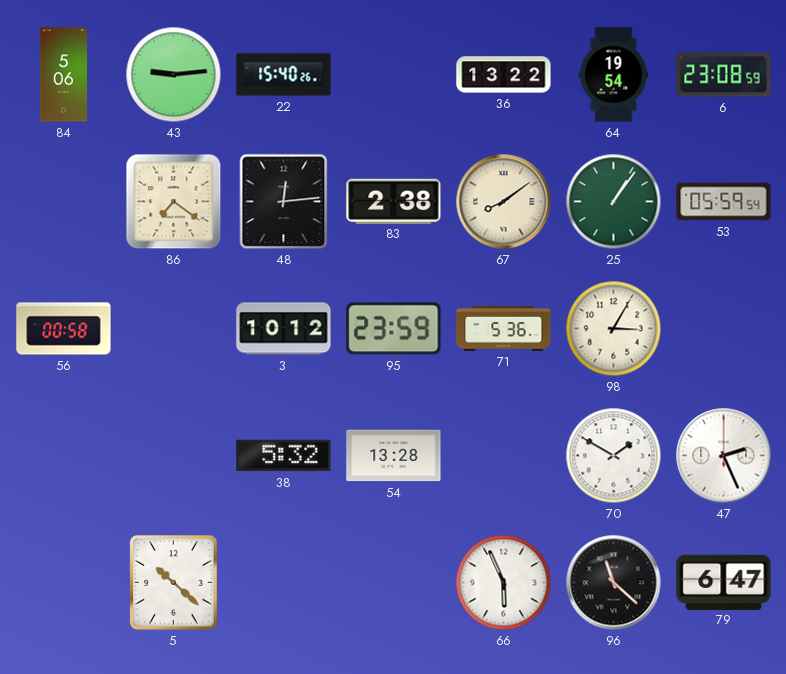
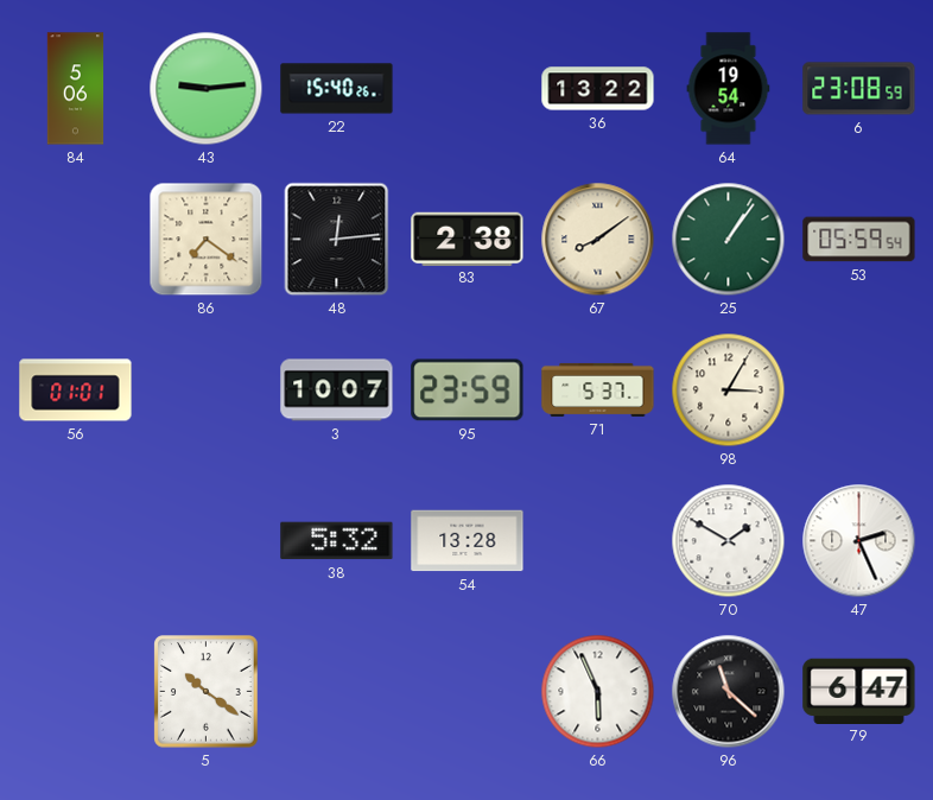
56: 00:58 -> 01:01 (76, 391)
3: 10:12 -> 10:07 (337, 391)
71: 5:36 -> 5:37 (598, 389)
5: 10:22 -> 10:21 (207, 692)
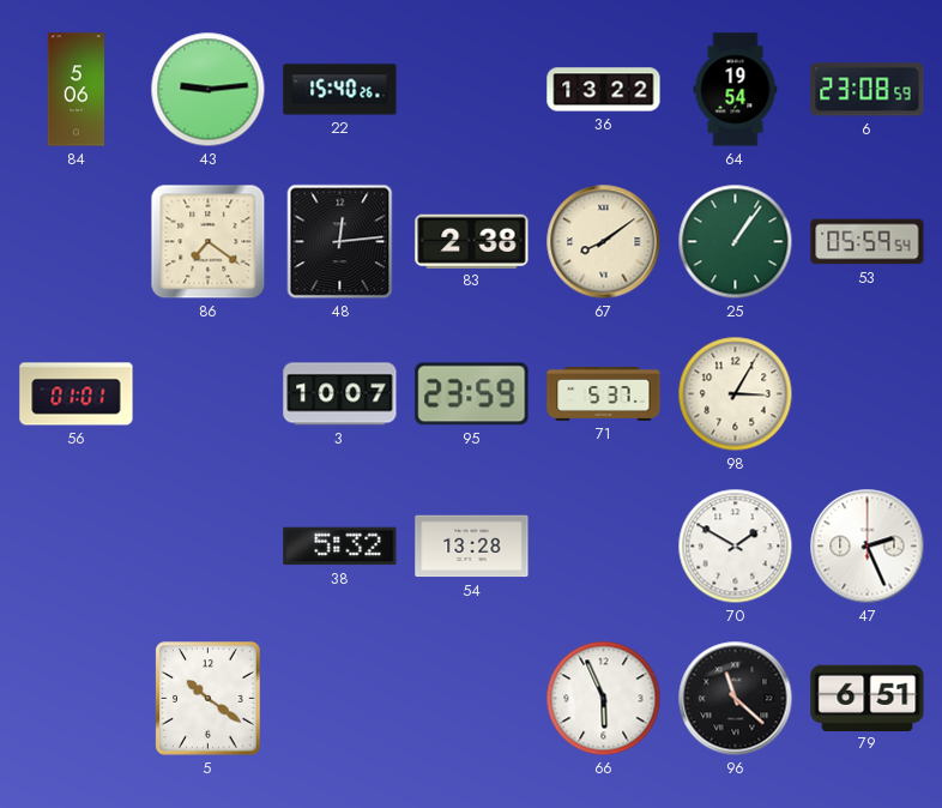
79: 6:47 -> 6:51 (868, 698)
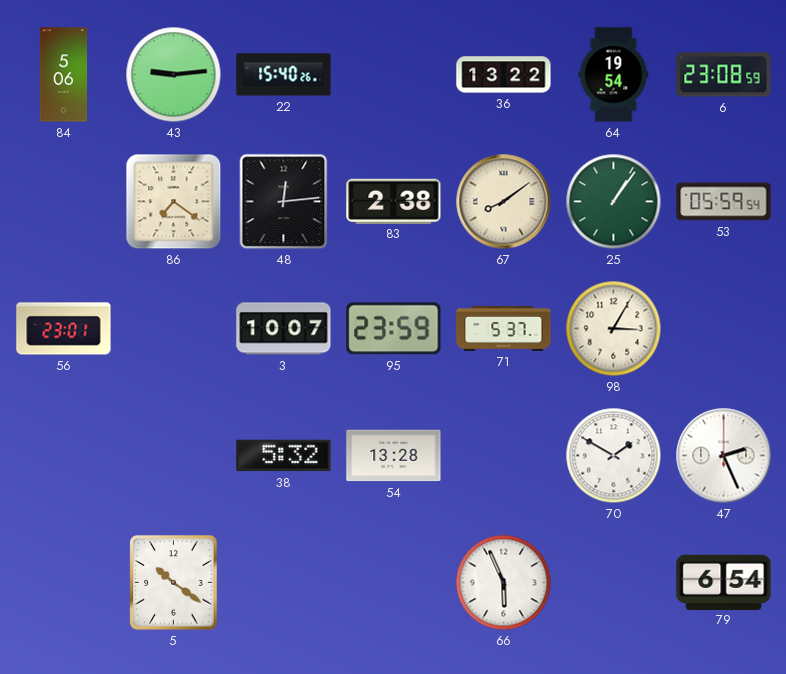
56: 01:01 -> 23:01 (64, 329)
96: 11:22 -> none (736, 699)
79: 6:51 -> 6:54 (724, 582)
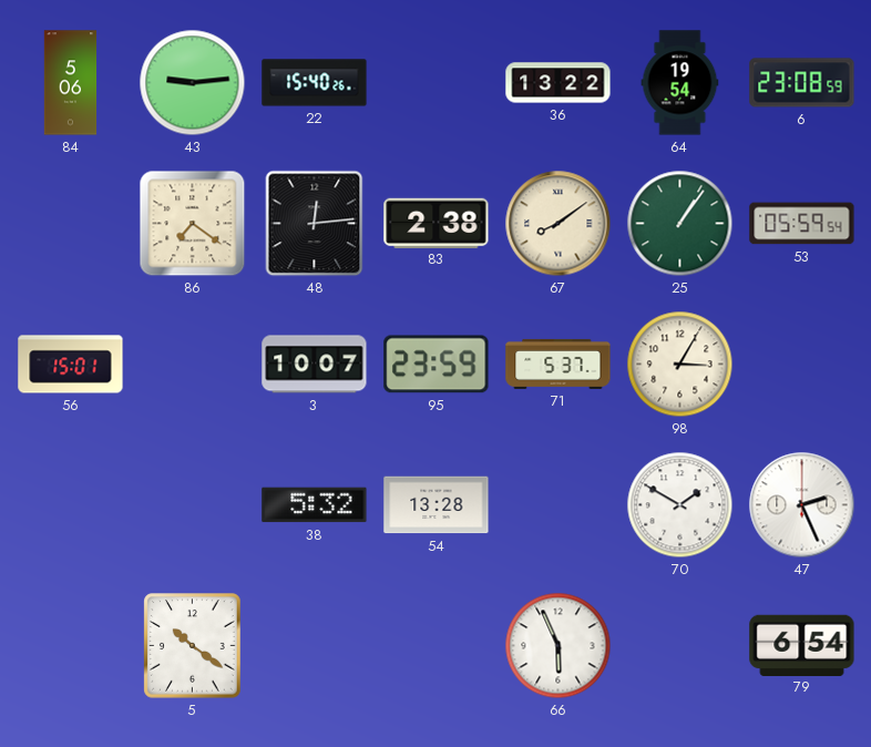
56: 23:01 -> 15:01 (71, 365)
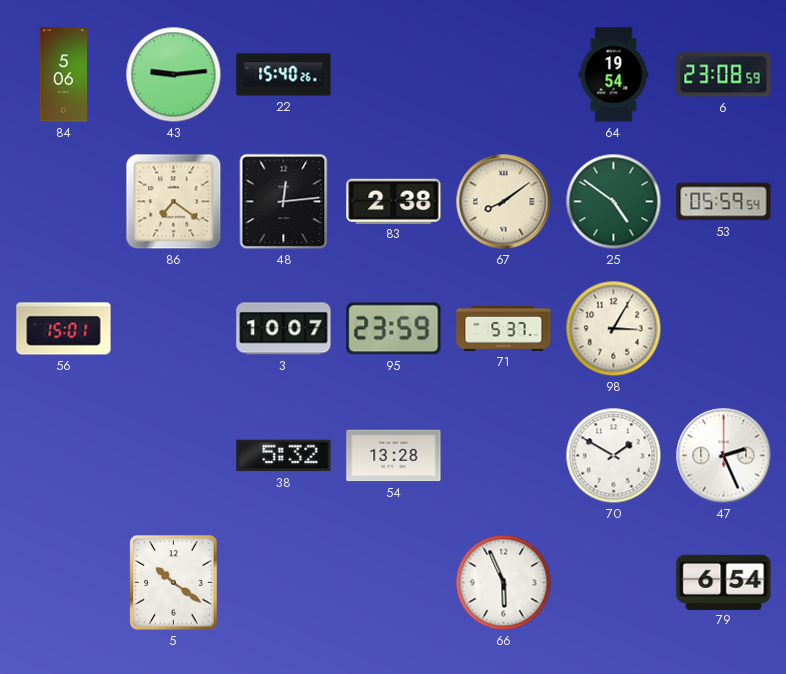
36: 13:22 -> none (559, 83)
25: 1:06 -> 4:51 (614, 202)
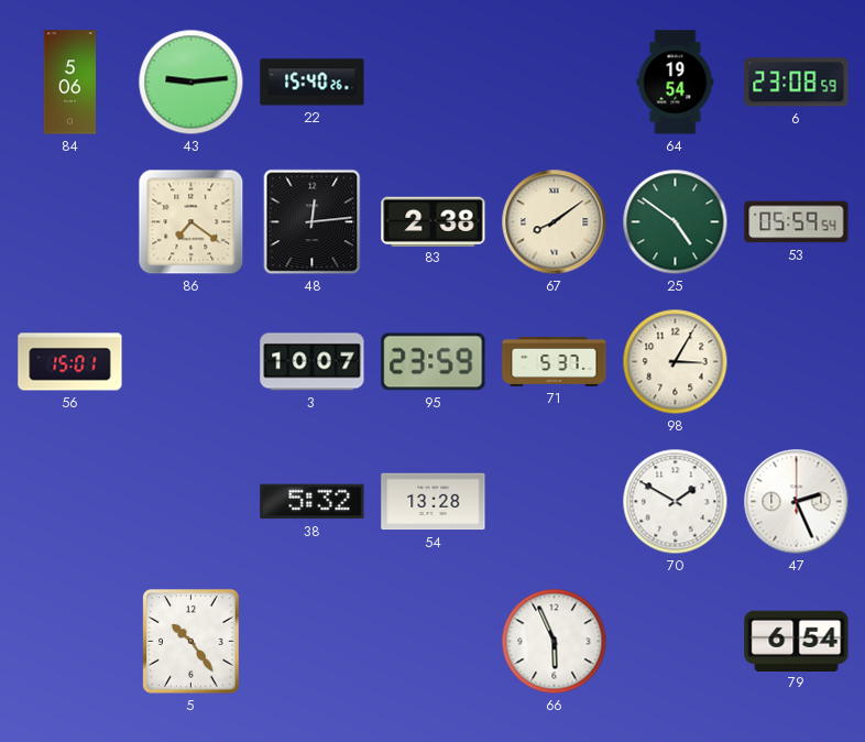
5: 10:21 -> 10:24 (191, 642)
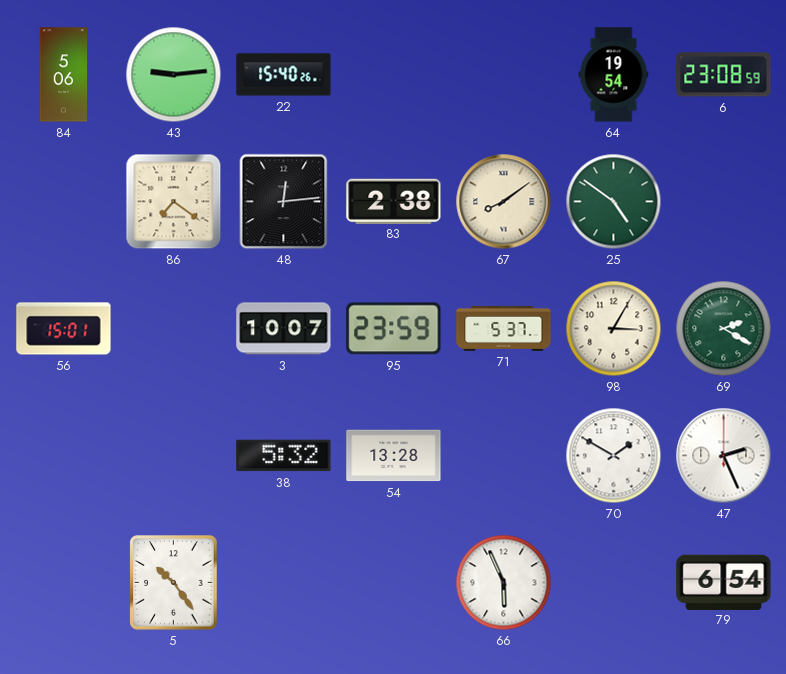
53: 05:59 -> none (797, 222)
69: none -> 2:20 (724, 329)
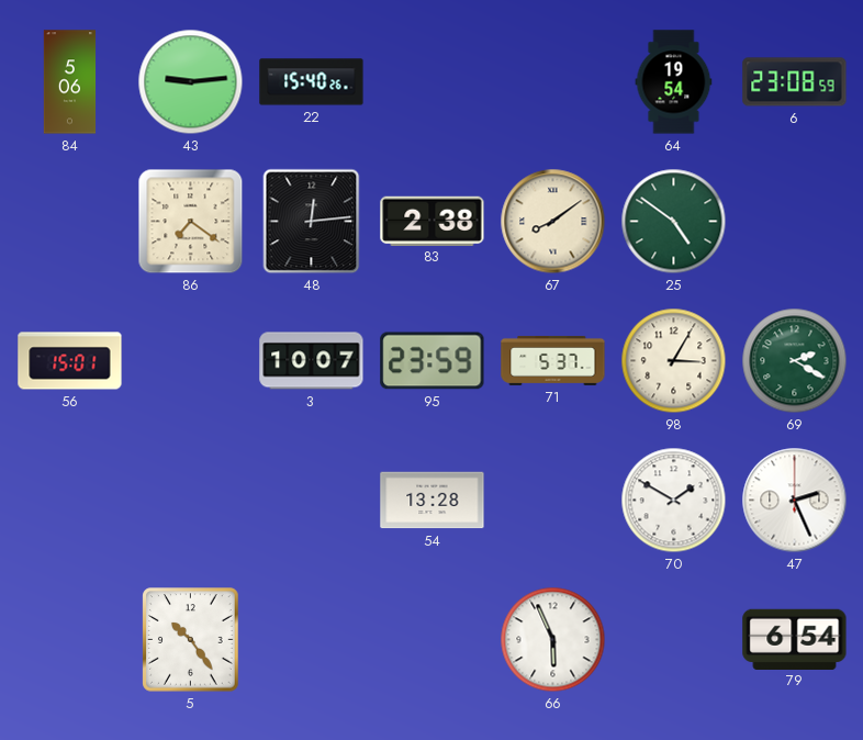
38: 5:32 -> none (284, 456)
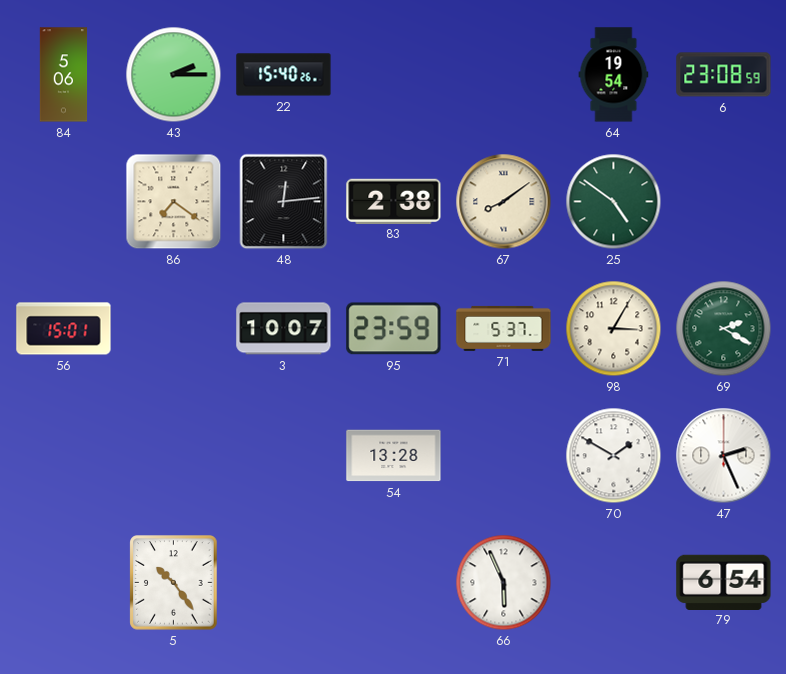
43: 9:14 -> 2:15 (174, 75)
